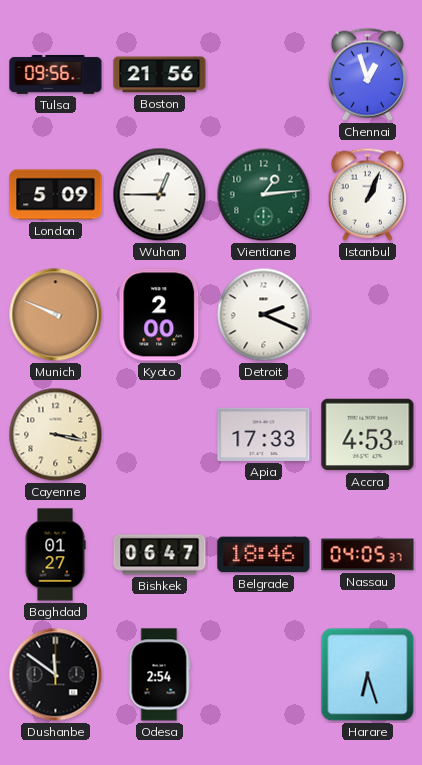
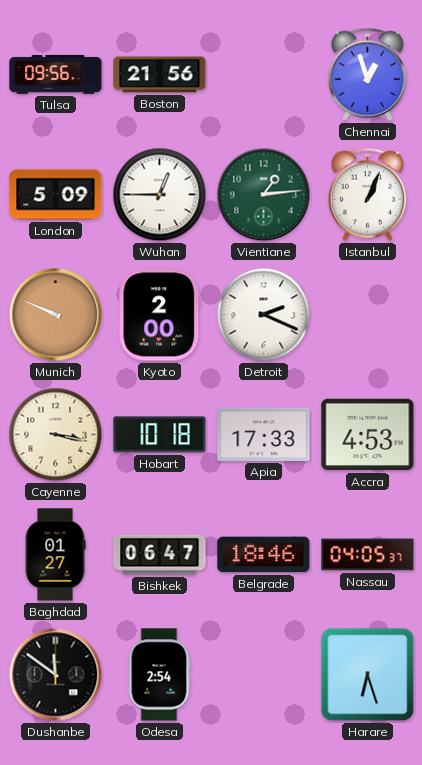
Hobart: none -> 10:18 (160, 435)
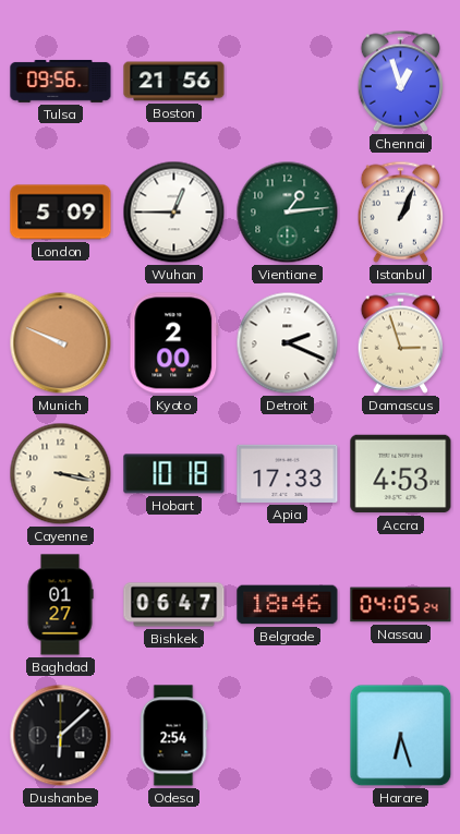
Damascus: none -> 2:57 (400, 342)
Nassau: 04:05:37 -> 04:05:24 (401, 605)
Dushanbe: 11:51 -> 6:08 (61, 736)
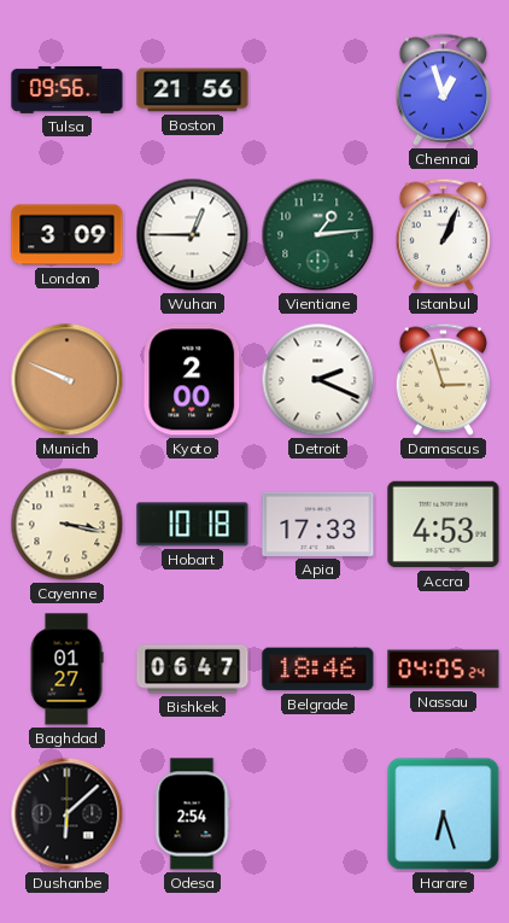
London: 5:09 -> 3:09 (68, 235)
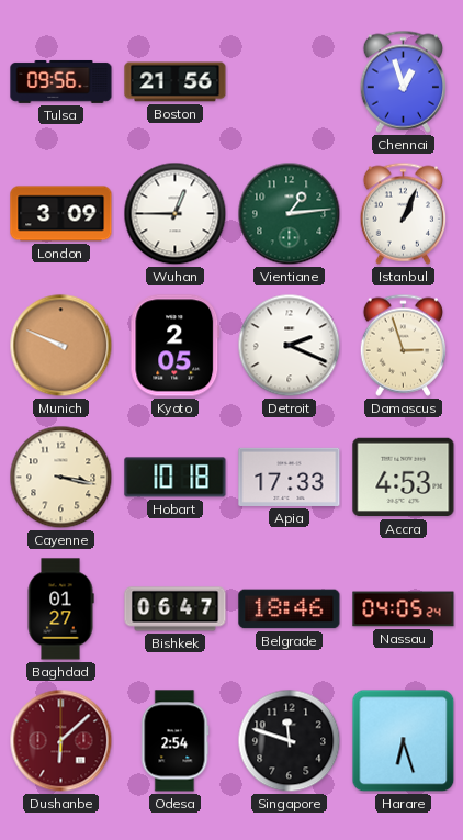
Kyoto: 2:00 -> 2:05 (176, 346)
Dushanbe dial: black -> burgundy (61, 741)
Singapore: none -> 11:48 (290, 741)
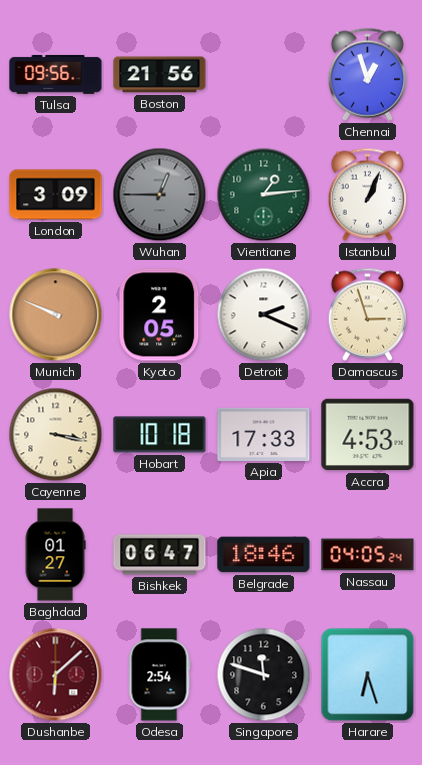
Wuhan dial: white -> grey (160, 195)
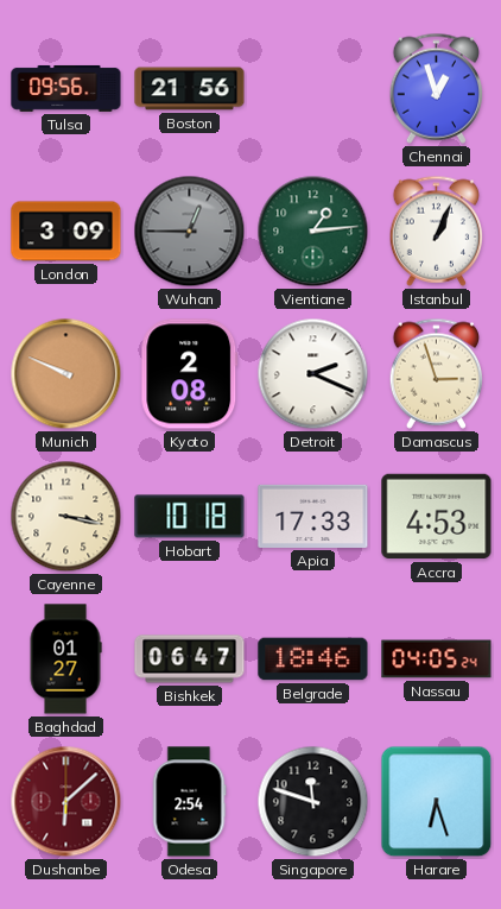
Kyoto: 2:05 -> 2:08 (190, 374)
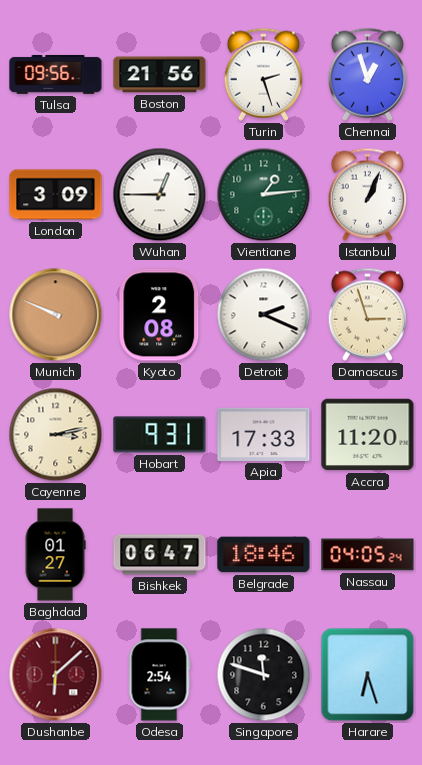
Turin: none -> 2:27 (263, 74)
Wuhan dial: grey -> white (160, 195)
Cayenne: 3:17 -> 3:13 (56, 435)
Hobart: 10:18 -> 9:31 (160, 435)
Accra: 4:53 -> 11:20 (368, 435)
